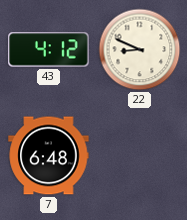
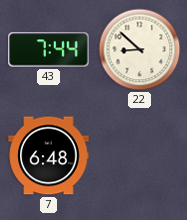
43: 4:12 -> 7:44 (49, 50)
22: 8:49 -> 8:52 (140, 50)
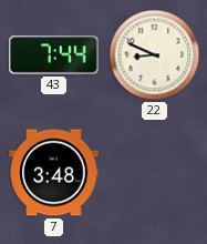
22: 8:52 -> 8:49 (155, 55)
7: 6:48 -> 3:48 (54, 173)
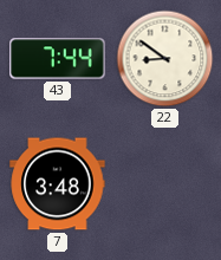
22: 8:49 -> 8:51 (165, 59)
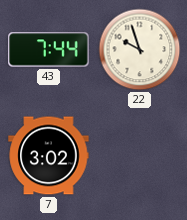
22: 8:51 -> 9:57 (140, 50)
7: 3:48 -> 3:02 (49, 156)
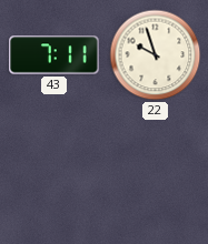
43: 7:44 -> 7:11 (55, 55)
7: 3:02 -> none (49, 156)
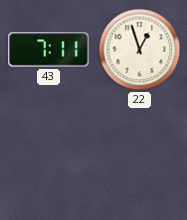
22: 9:57 -> 12:57 (140, 50)
